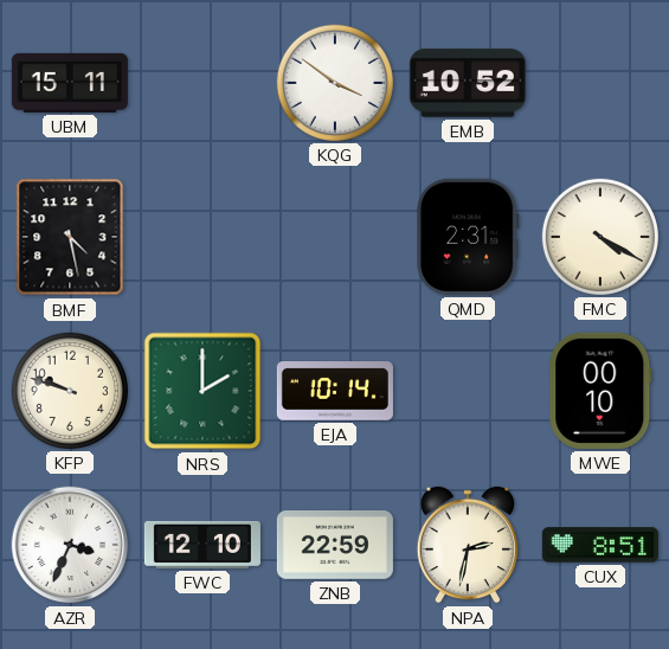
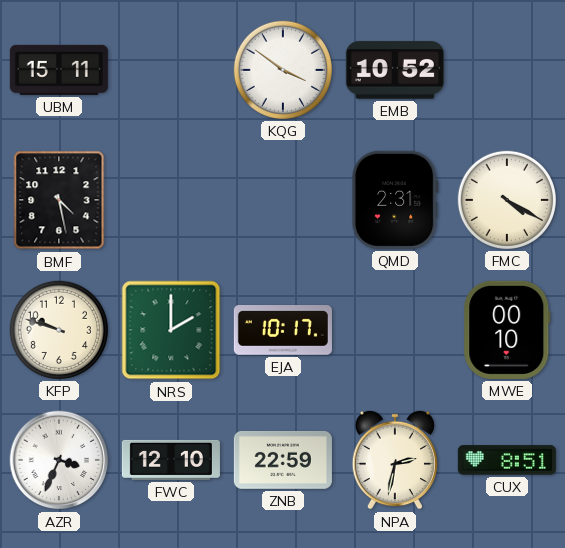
EJA: 10:14 -> 10:17 (283, 331)
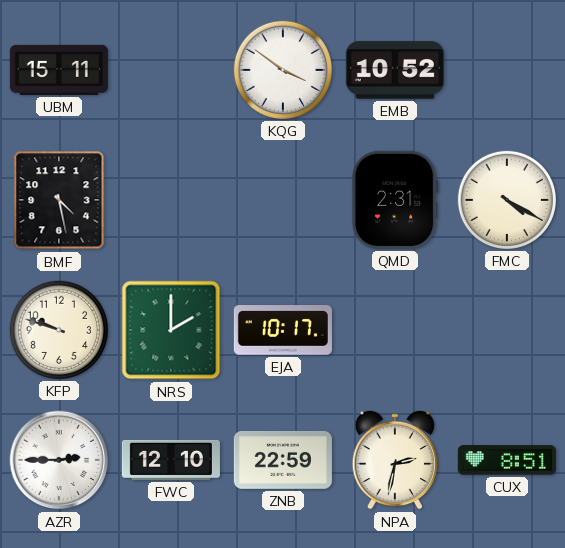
MWE: 00:10 -> none (507, 330)
AZR: 3:34 -> 2:45 (59, 460)
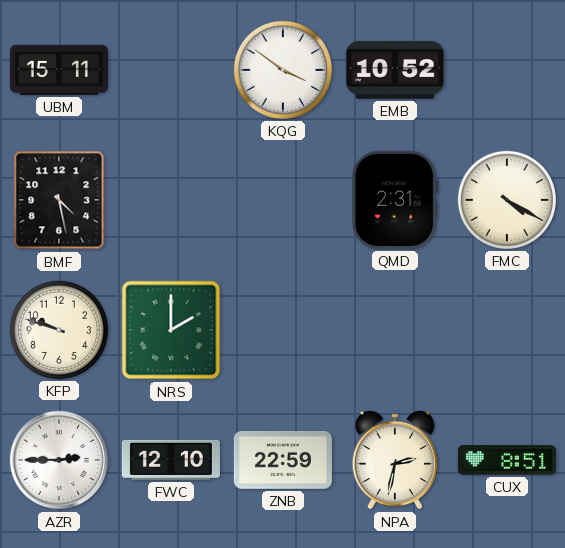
EJA: 10:17 -> none (283, 331)
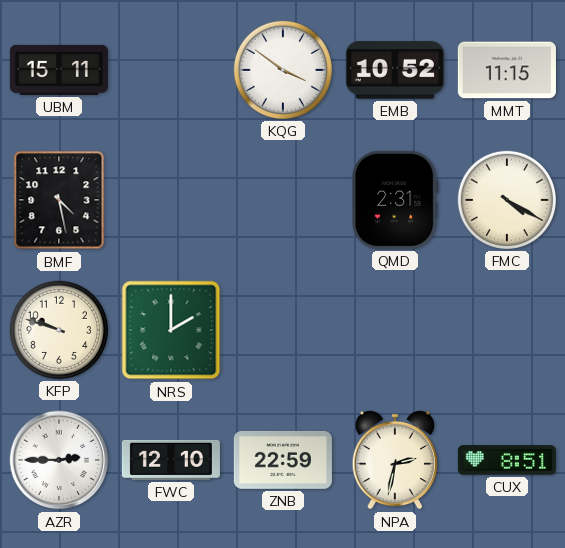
MMT: none -> 11:15 (507, 70)
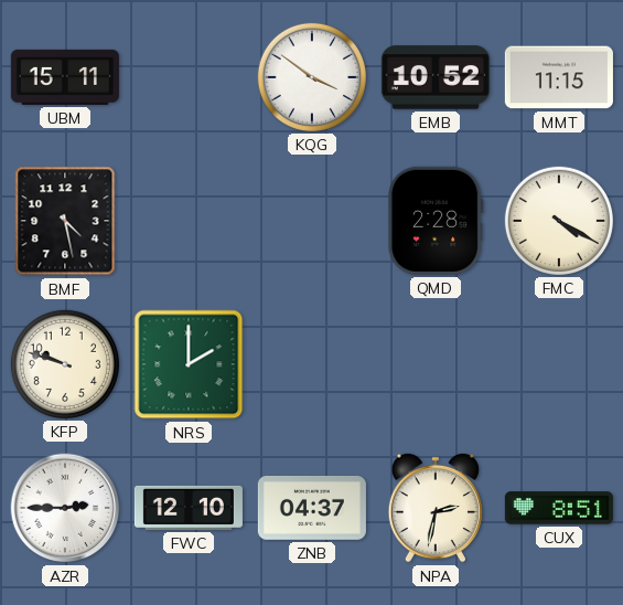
QMD: 2:31 -> 2:28 (437, 221)
ZNB: 22:59 -> 04:37 (312, 508)
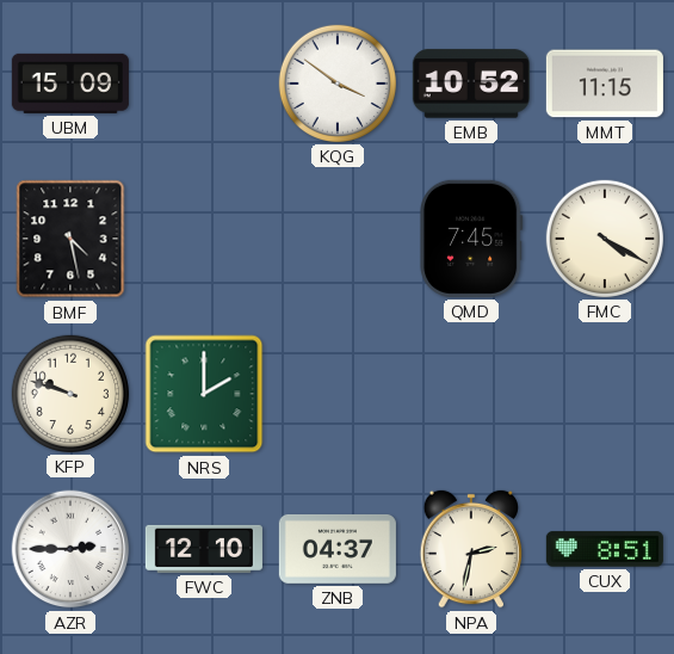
UBM: 15:11 -> 15:09 (70, 84)
QMD: 2:28 -> 7:45 (472, 239)
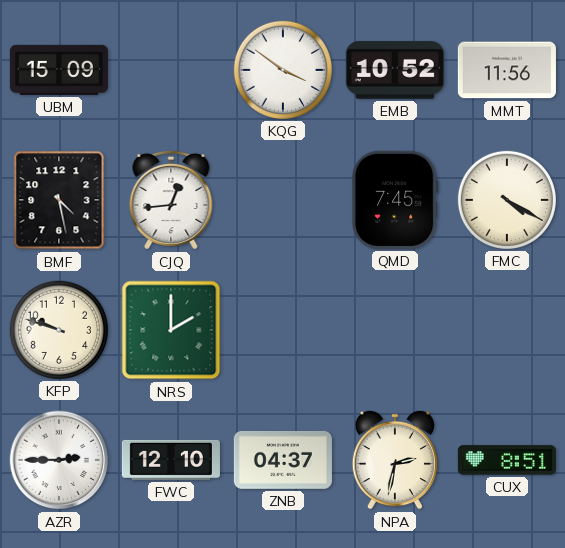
MMT: 11:15 -> 11:56 (507, 70)
CJQ: none -> 12:44 (171, 200)
